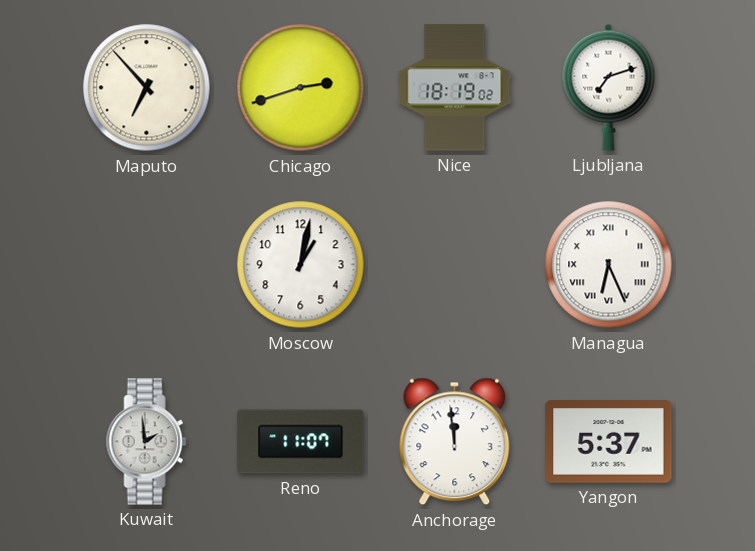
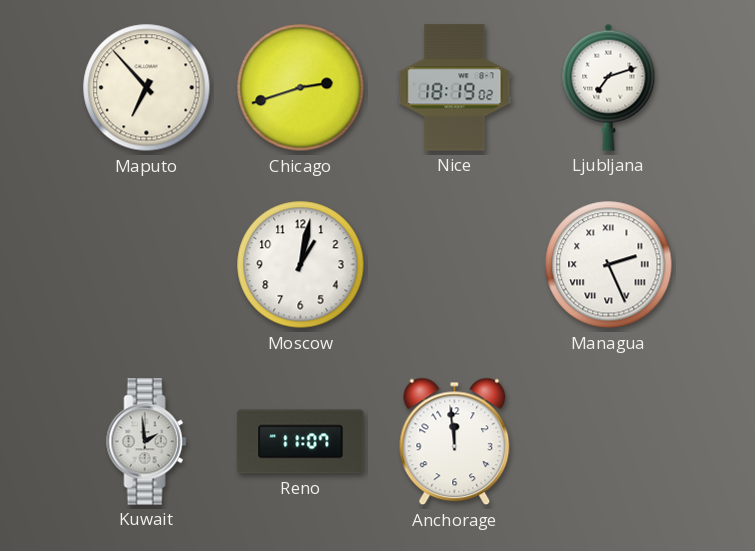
Managua: 6:26 -> 2:26 (609, 265)
Yangon: 5:37 -> none (609, 442)
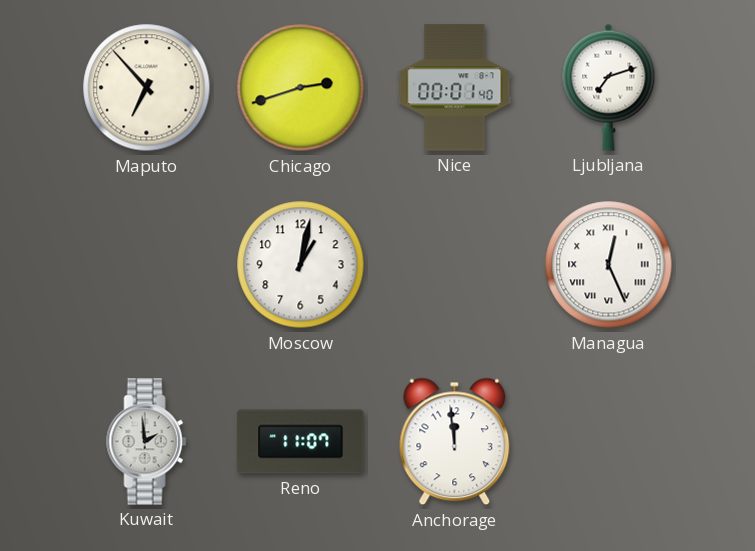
Nice: 18:19 -> 00:01 (455, 88)
Managua: 2:26 -> 12:26 (609, 265)
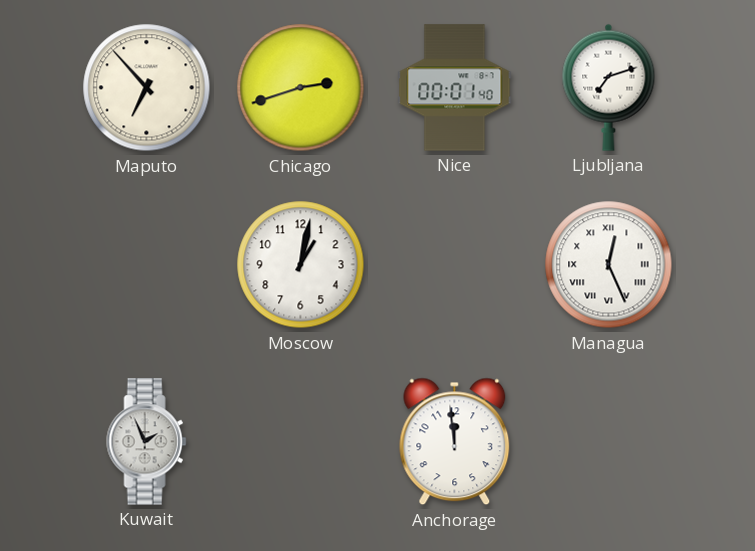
Kuwait: 1:59 -> 1:56 (147, 442)
Reno: 11:07 -> none (301, 442)
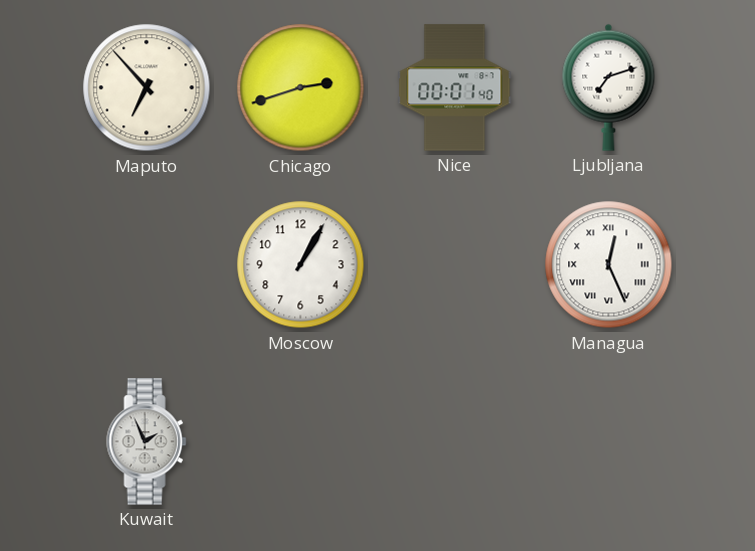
Moscow: 1:02 -> 1:05 (301, 265)
Anchorage: 11:59 -> none (455, 442)
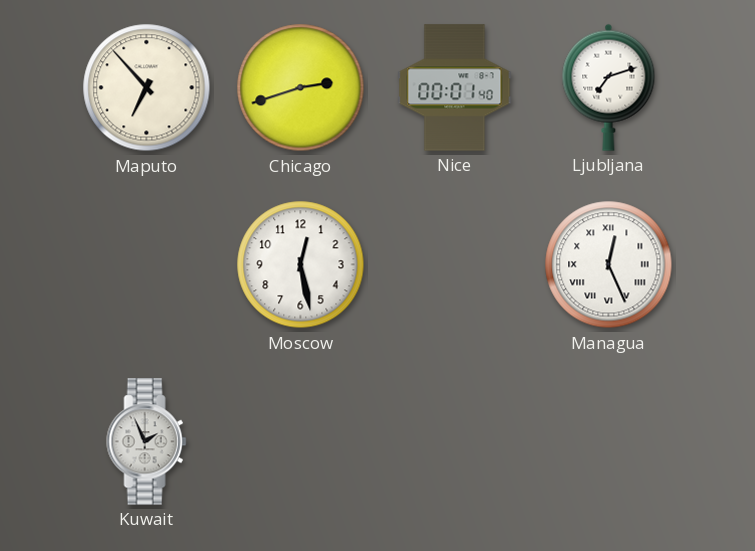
Moscow: 1:05 -> 12:28 (301, 265)
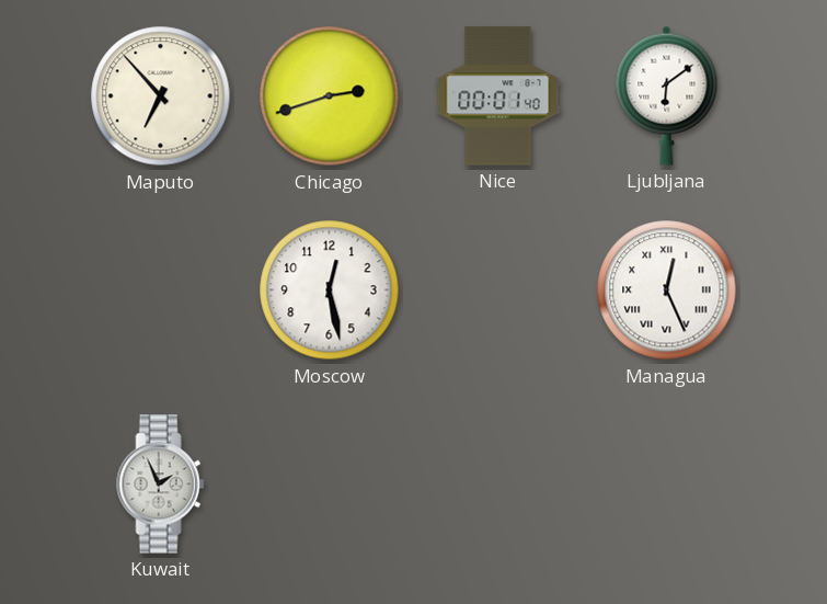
Ljubljana: 7:12 -> 6:09 (667, 95)
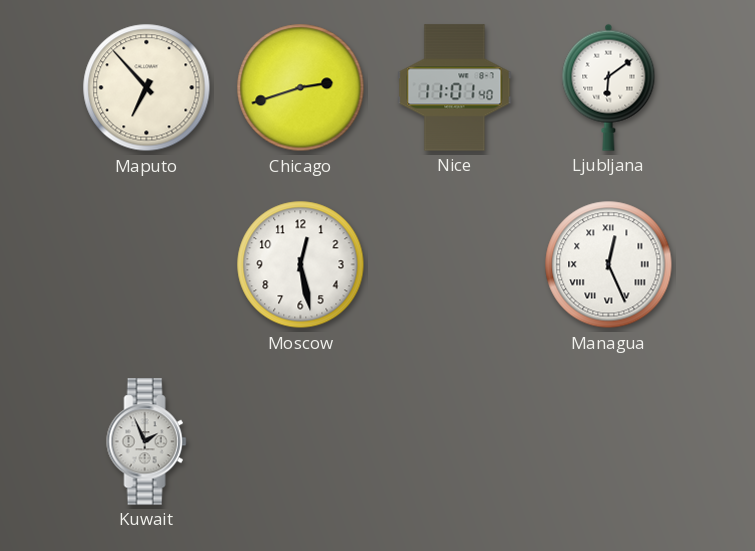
Nice: 00:01 -> 11:01 (455, 88)
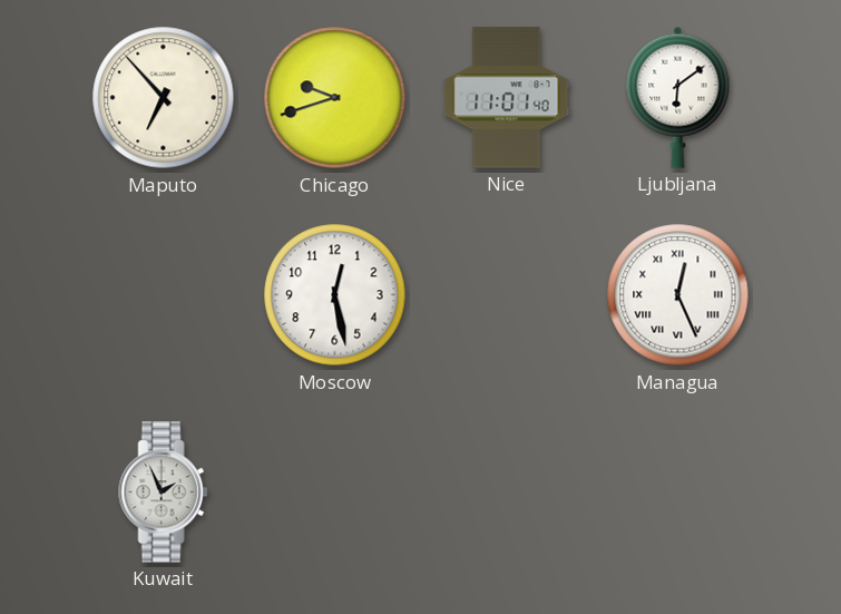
Chicago: 2:42 -> 9:42 (335, 98)
